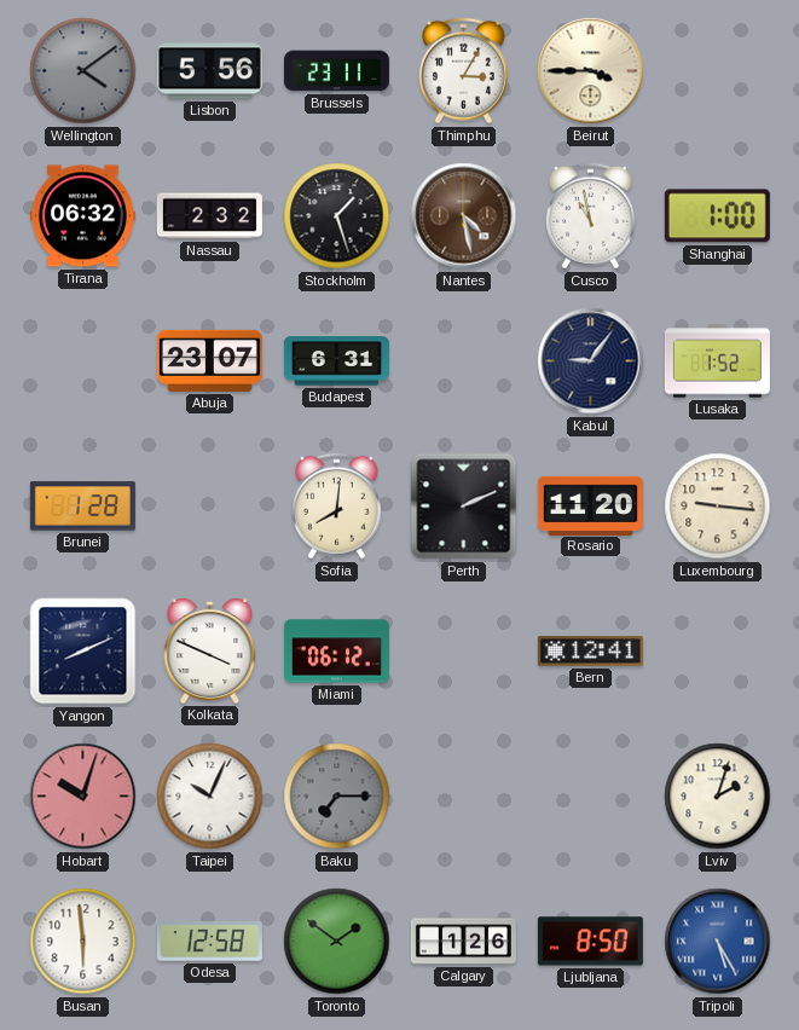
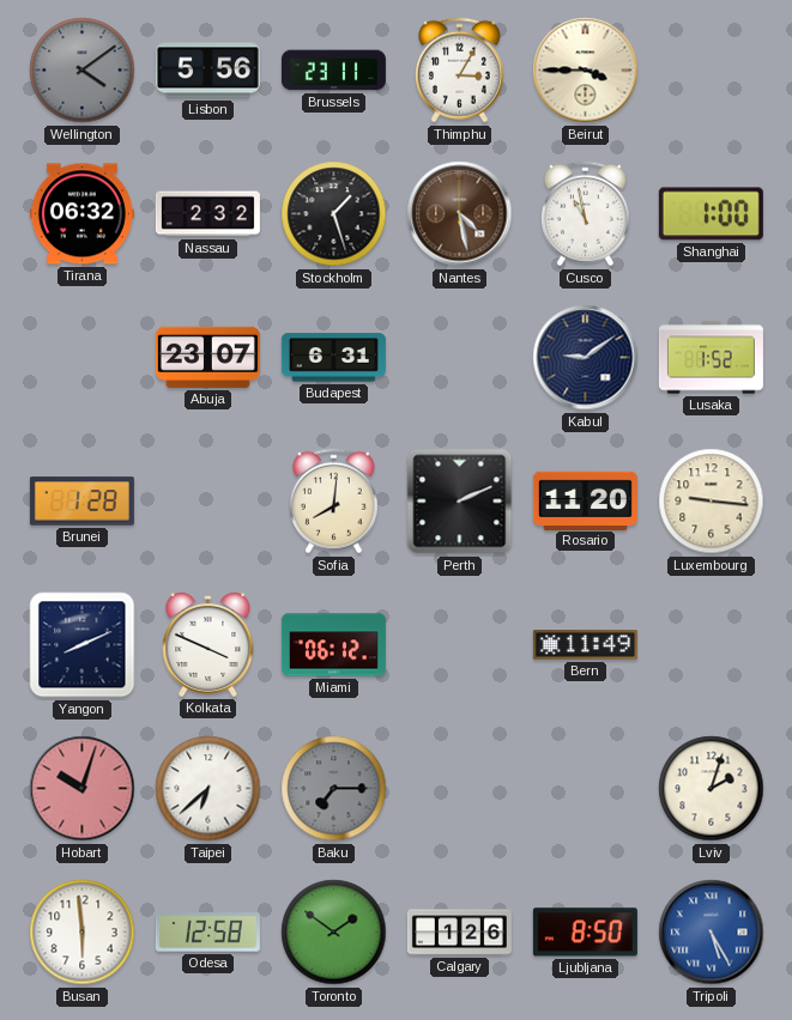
Kabul: 9:06 -> 9:09 (586, 358)
Bern: 12:41 -> 11:49 (585, 645)
Taipei: 10:04 -> 6:38 (208, 789)
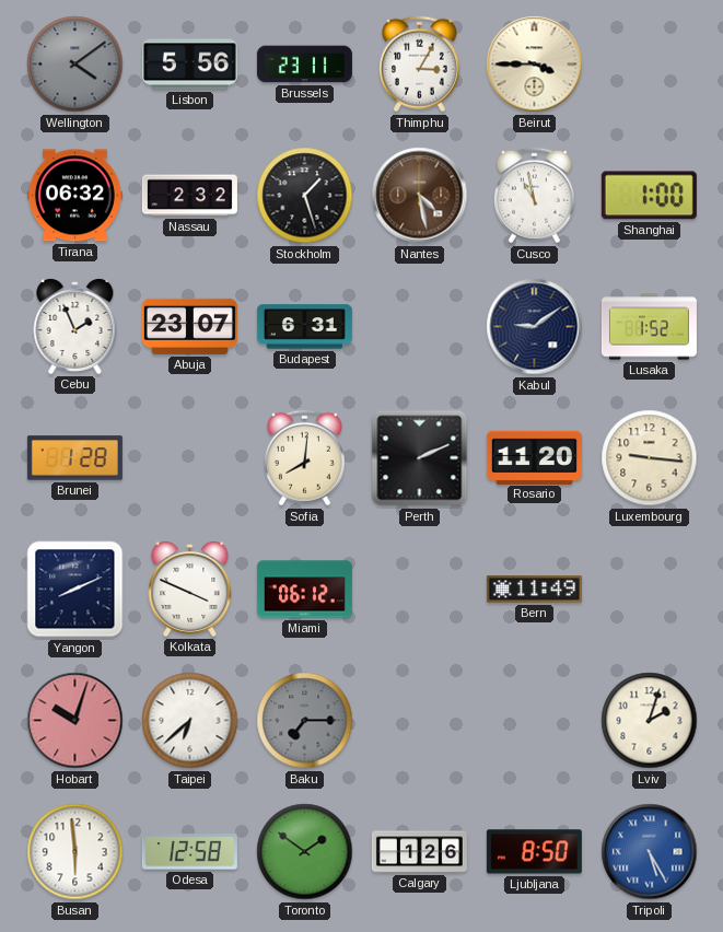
Cebu: none -> 1:56 (75, 326)
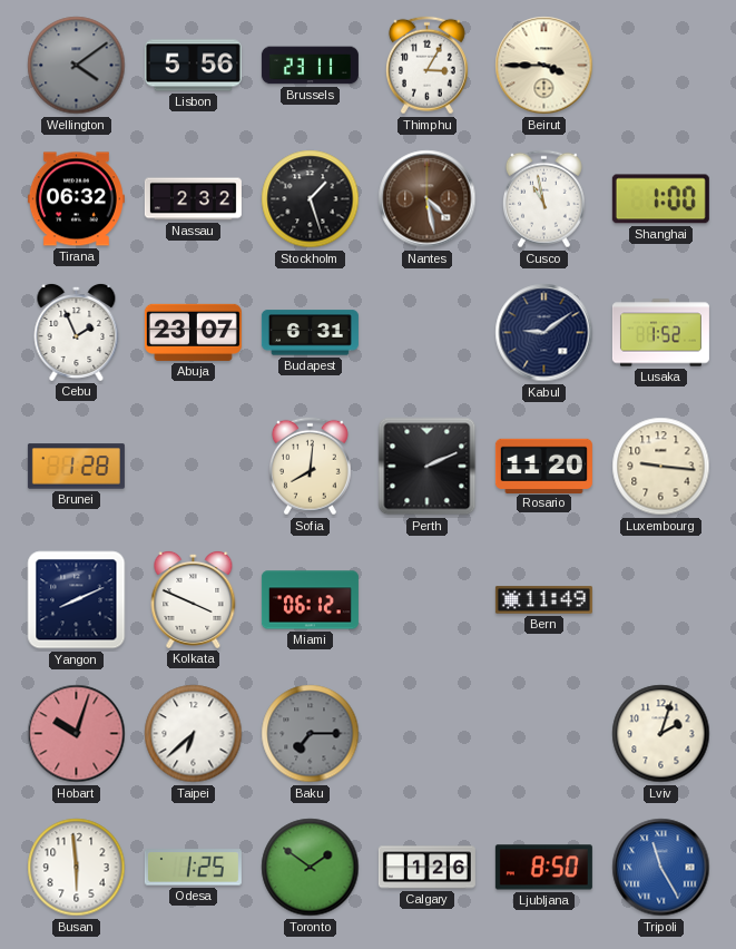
Odesa: 12:58 -> 1:25 (193, 868)
Tripoli: 5:25 -> 11:25 (661, 868)
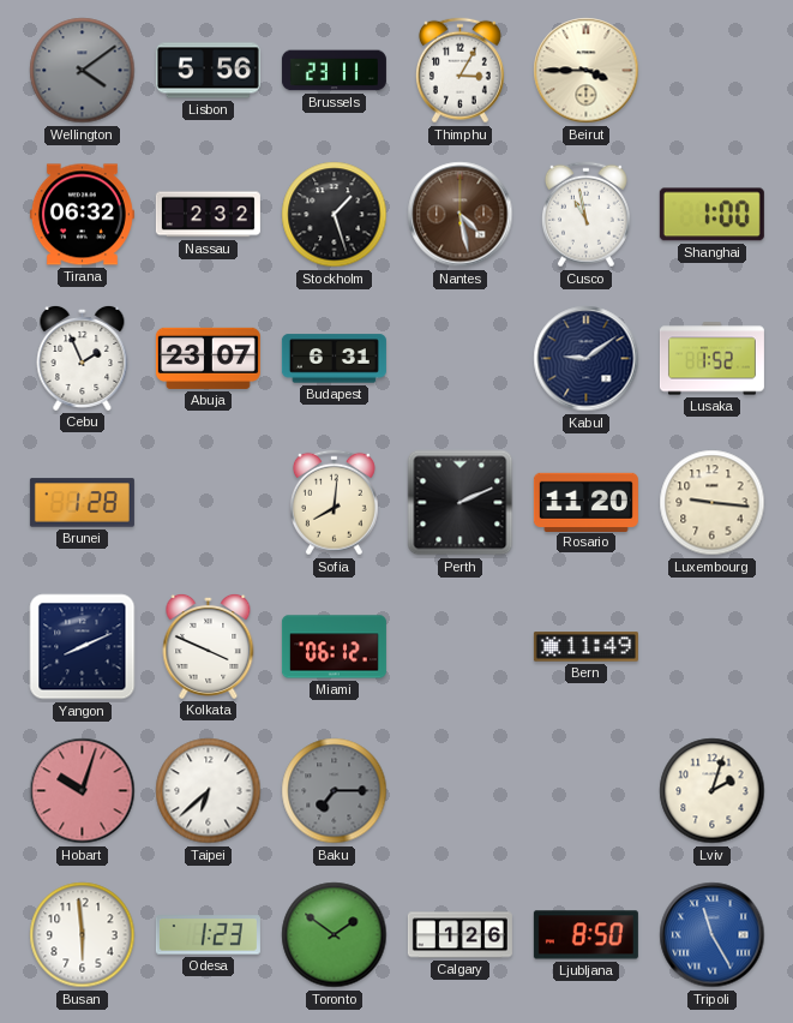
Odesa: 1:25 -> 1:23 (208, 935)
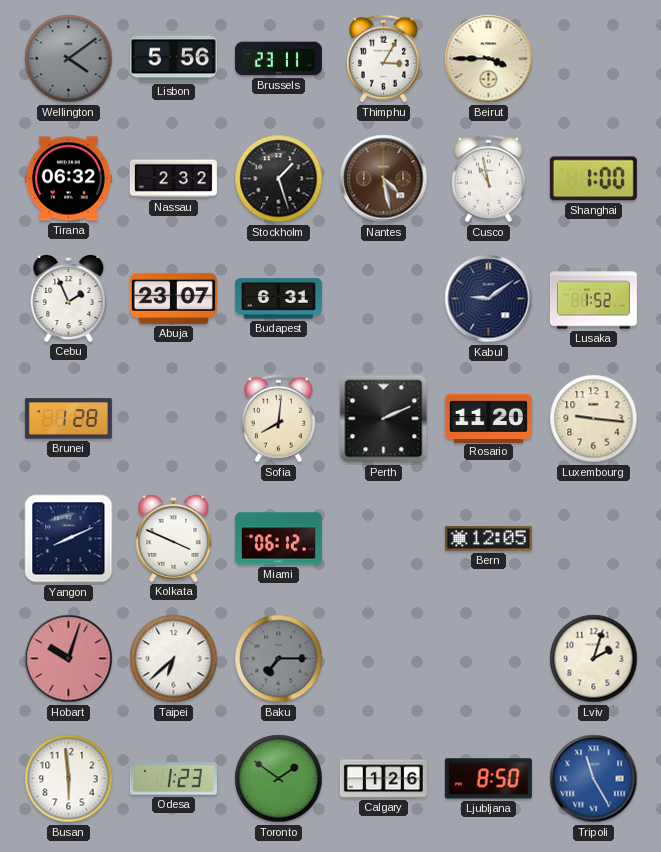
Bern: 11:49 -> 12:05 (488, 539)
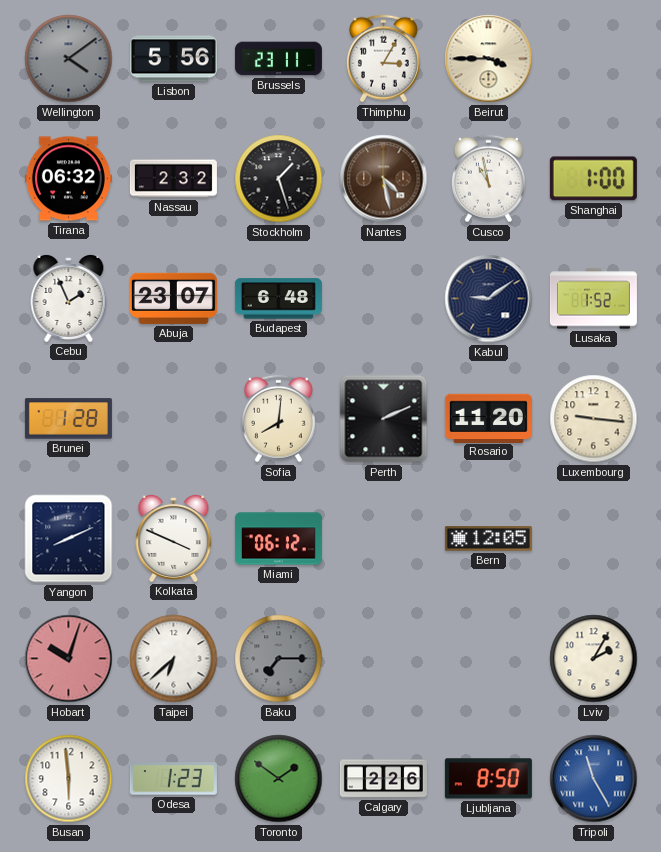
Budapest: 6:31 -> 6:48 (278, 299)
Lviv: 2:03 -> 2:05 (594, 659)
Calgary: 1:26 -> 2:26 (383, 779)
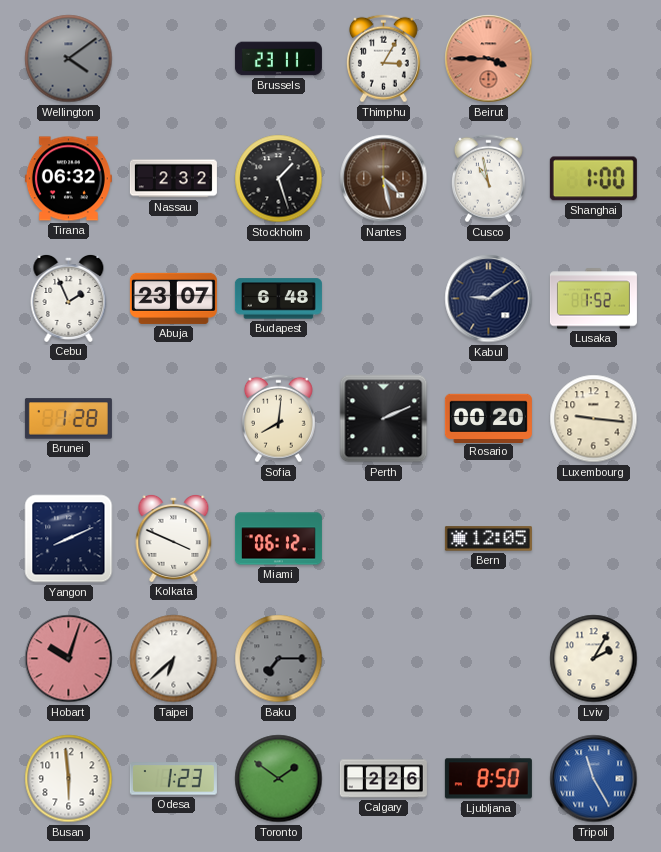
Lisbon: 5:56 -> none (173, 59)
Beirut dial: cream -> salmon (489, 59)
Rosario: 11:20 -> 00:20 (488, 418)
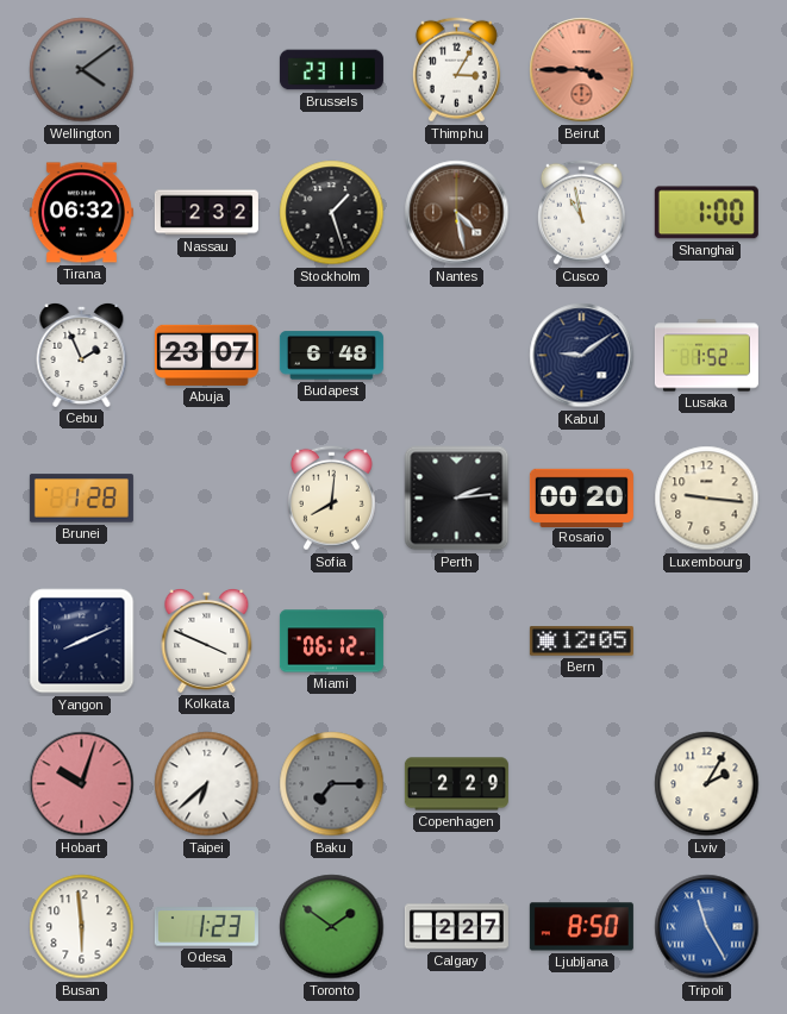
Perth: 2:11 -> 2:14 (457, 499)
Copenhagen: none -> 2:29 (456, 784)
Calgary: 2:26 -> 2:27 (456, 927)
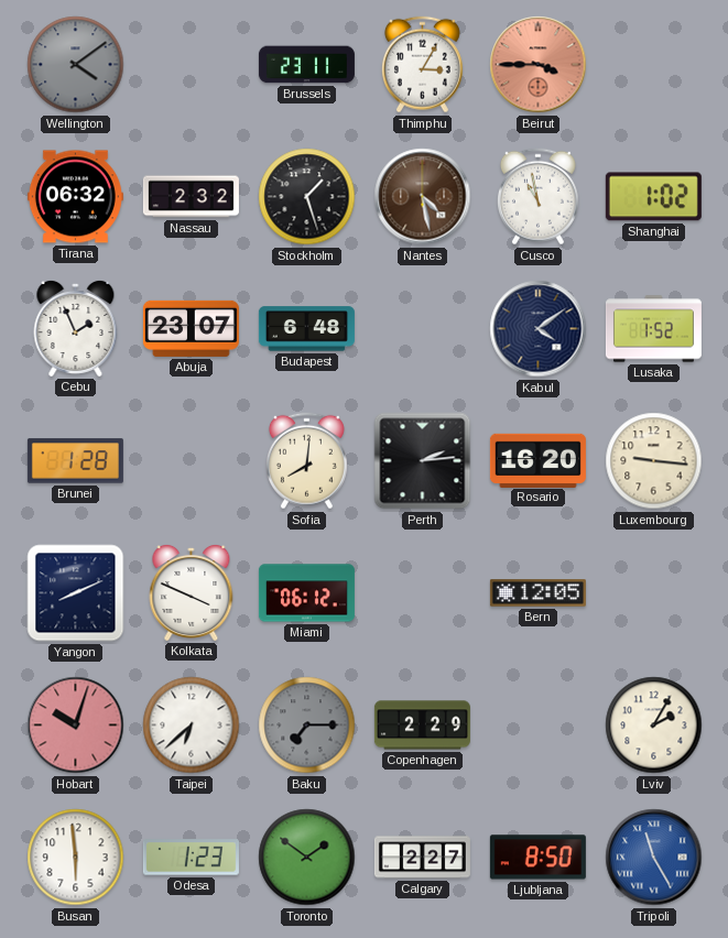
Shanghai: 1:00 -> 1:02 (653, 197)
Kabul: 9:09 -> 4:09 (539, 329)
Rosario: 00:20 -> 16:20 (537, 460)
